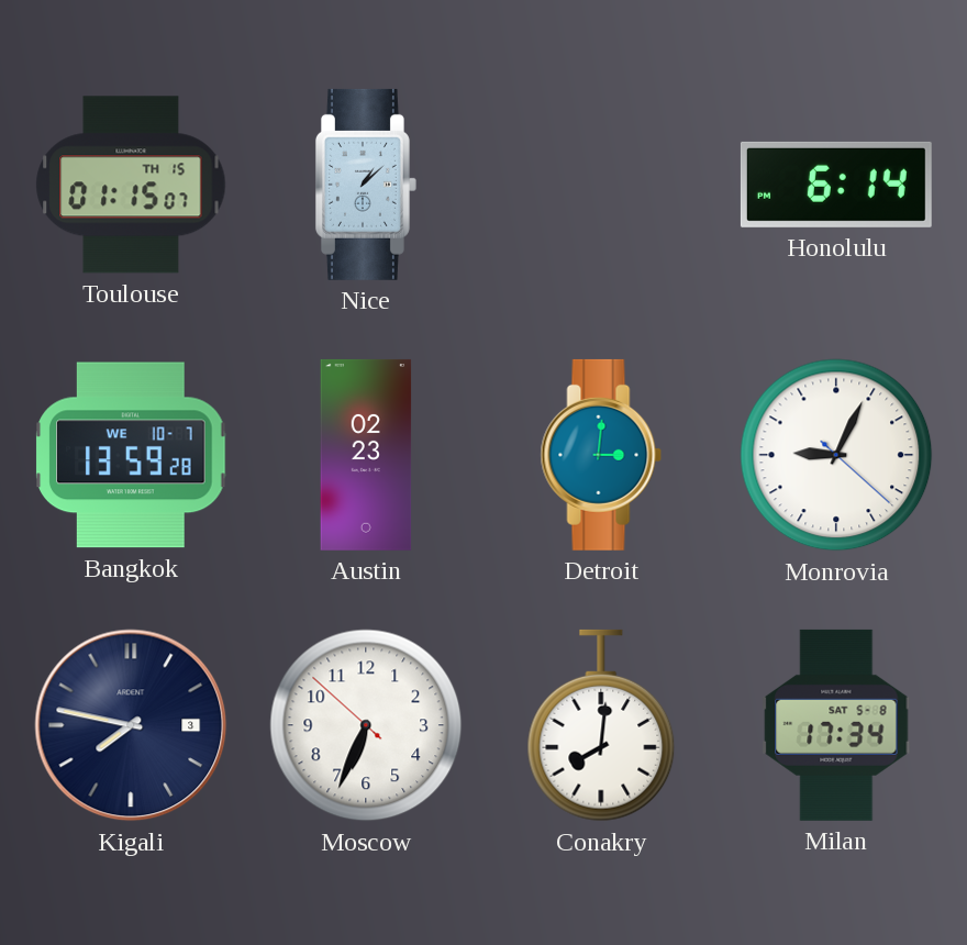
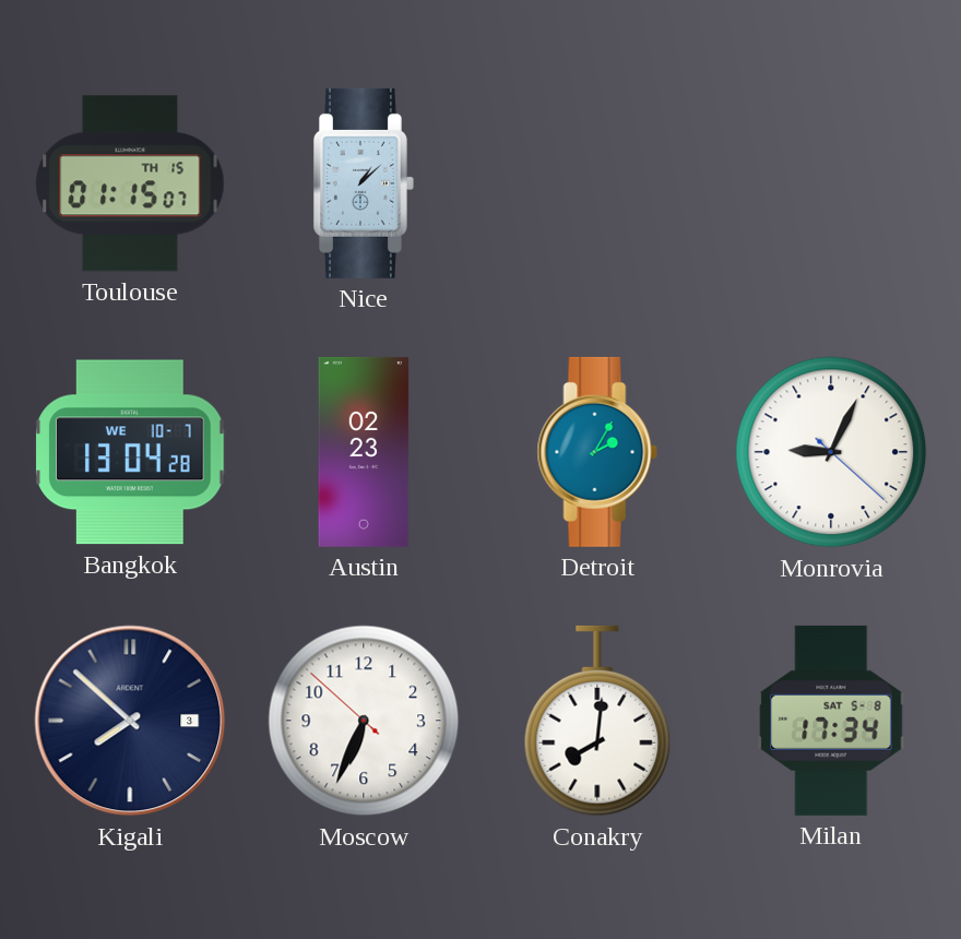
Honolulu: 6:14 -> none (836, 185)
Bangkok: 13:59 -> 13:04 (130, 452)
Detroit: 3:01 -> 2:05 (597, 452)
Kigali: 7:47 -> 7:52 (130, 721)
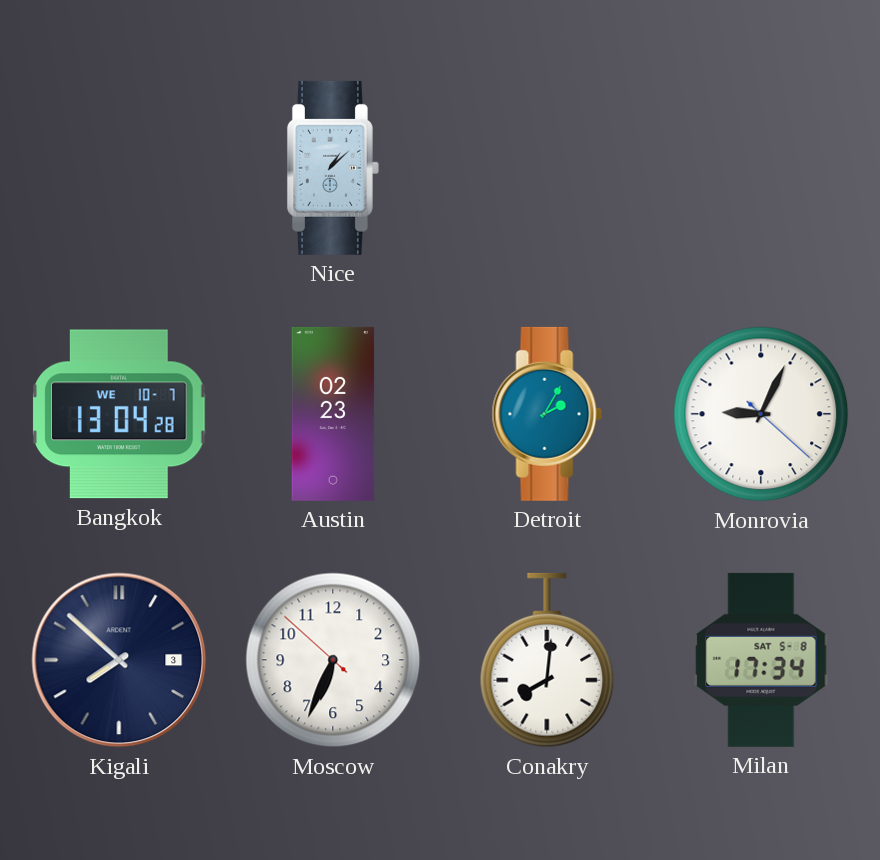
Toulouse: 01:15 -> none (130, 183)
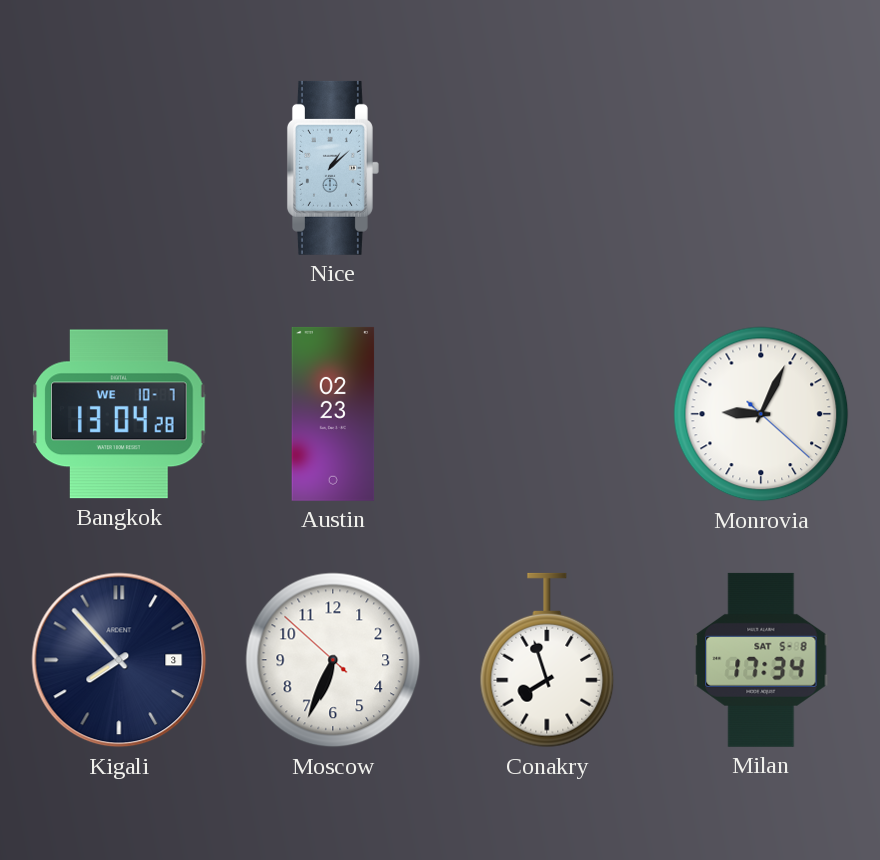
Detroit: 2:05 -> none (547, 414)
Kigali: 7:52 -> 7:53 (119, 660)
Conakry: 8:01 -> 7:57 (547, 660)
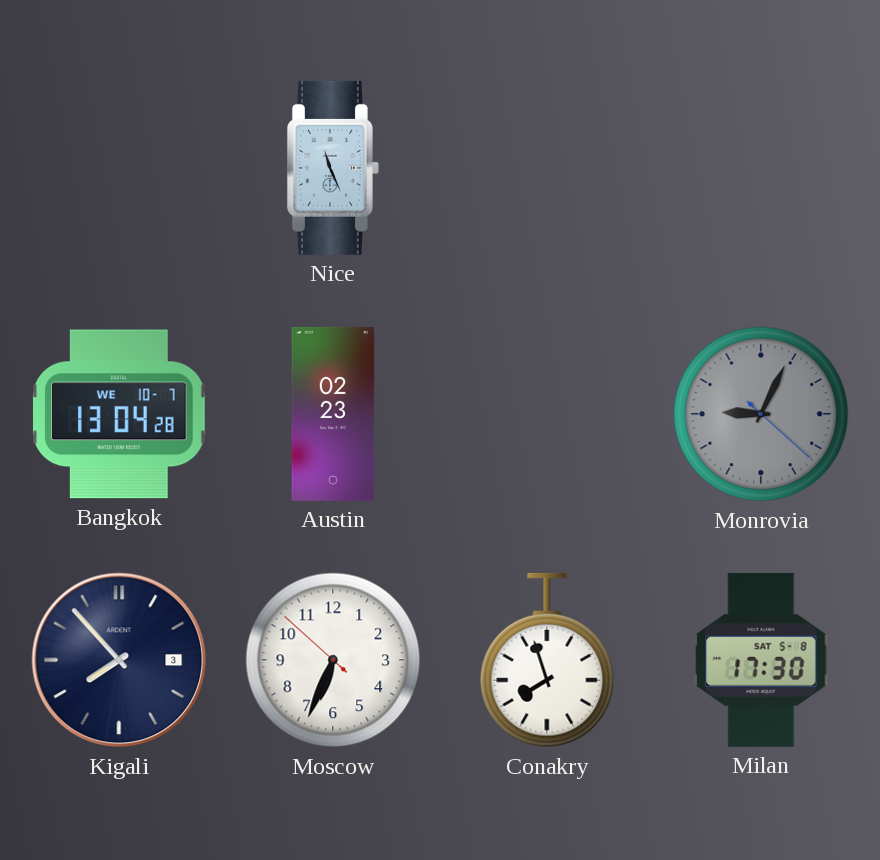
Nice: 1:08 -> 11:26 (333, 168)
Monrovia dial: white -> grey (761, 414)
Milan: 17:34 -> 17:30 (761, 660)
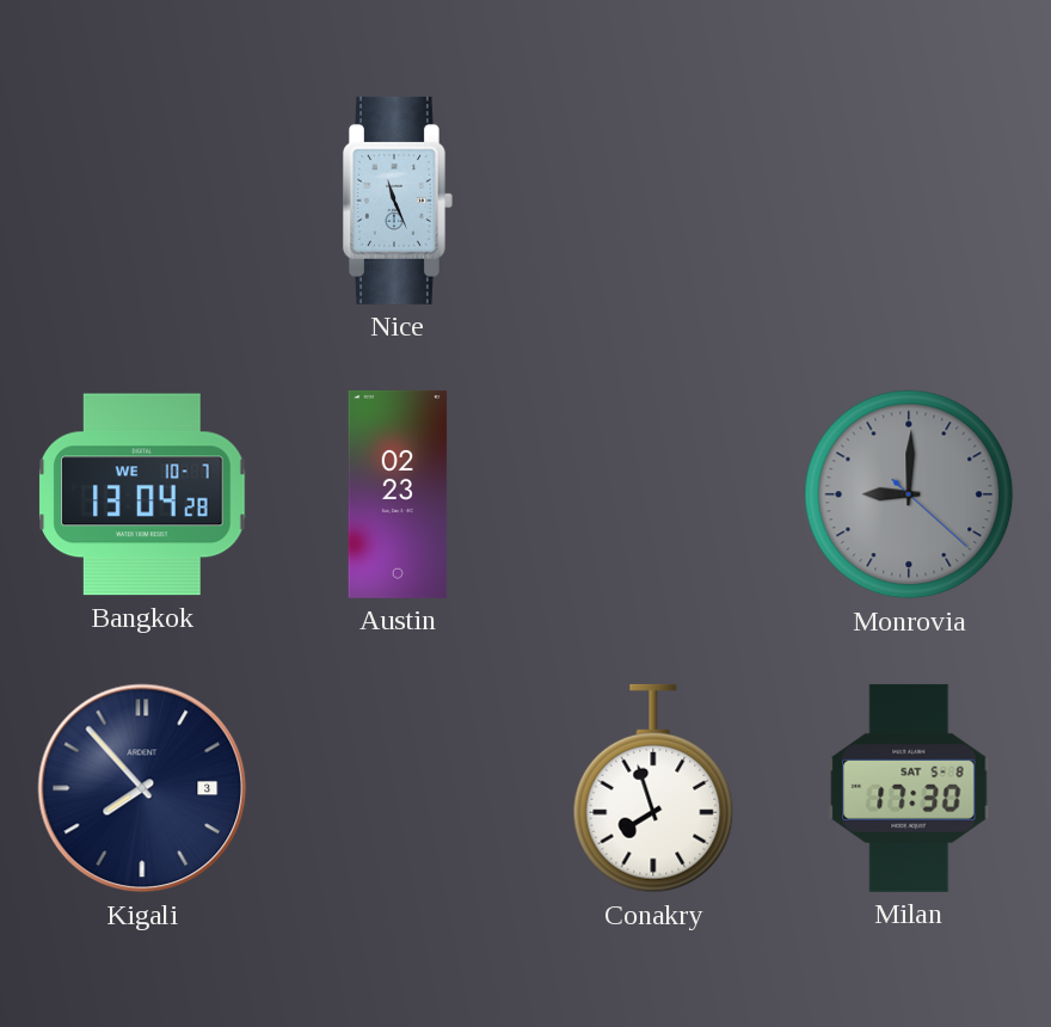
Monrovia: 9:04 -> 9:00 (909, 494)
Moscow: 6:33 -> none (333, 660)
